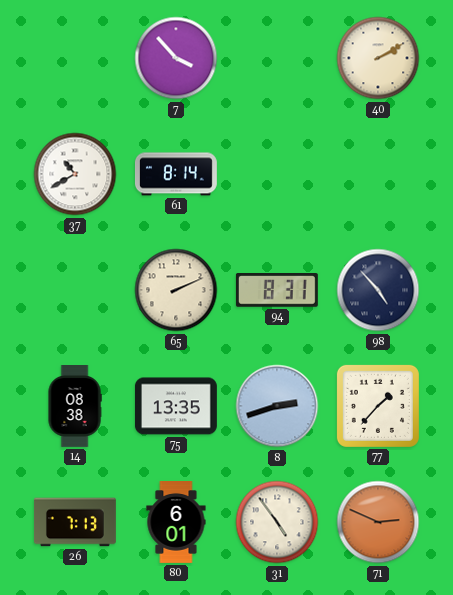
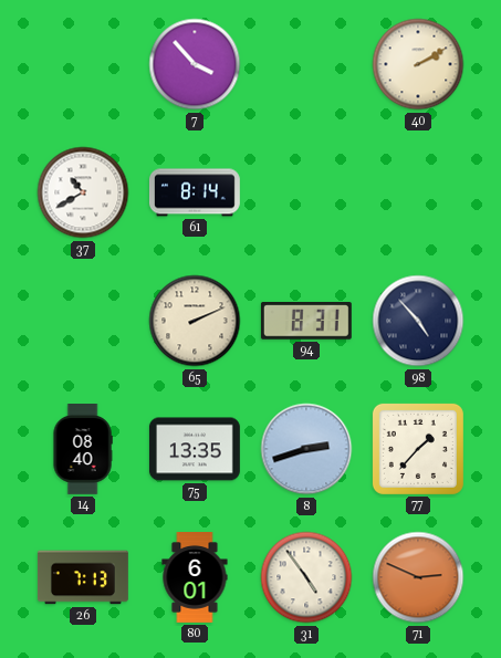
14: 08:38 -> 08:40 (83, 450)
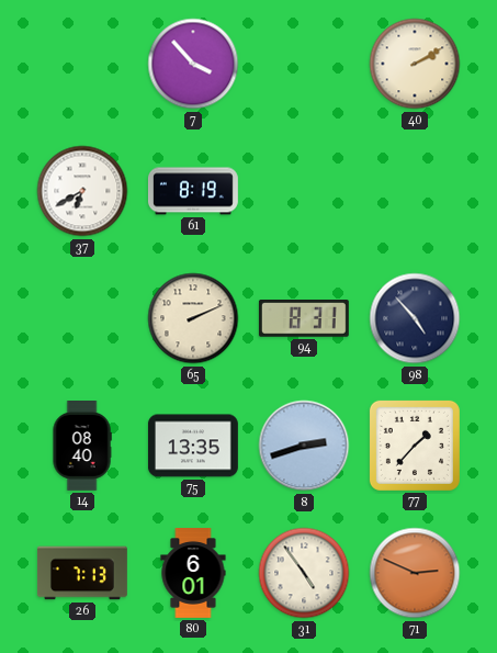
37: 10:40 -> 6:40 (82, 191)
61: 8:14 -> 8:19 (193, 191)
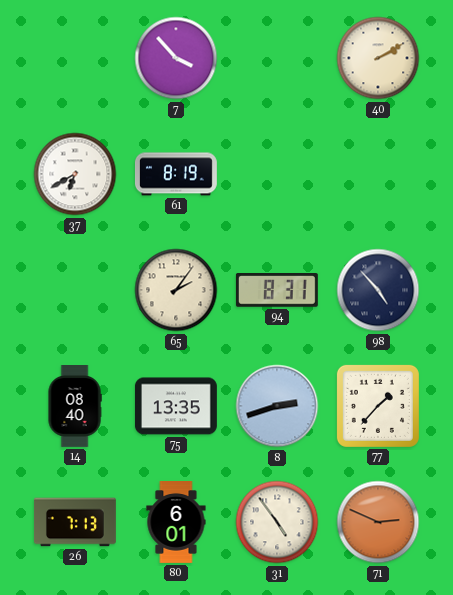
65: 2:11 -> 2:06 (176, 290)
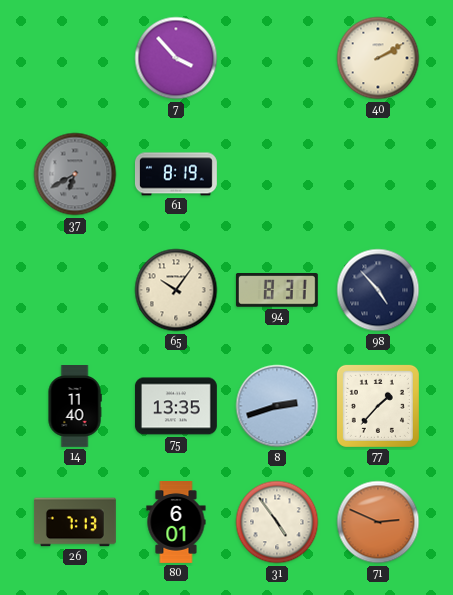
37 dial: white -> grey (75, 174)
65: 2:06 -> 10:06 (176, 290)
14: 08:40 -> 11:40 (75, 407)
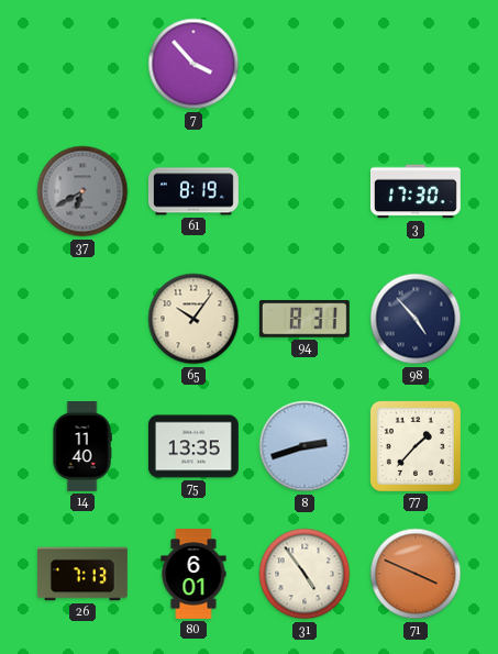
40: 2:10 -> none (378, 58)
3: none -> 17:30 (416, 191)
71: 2:49 -> 3:49 (416, 574)
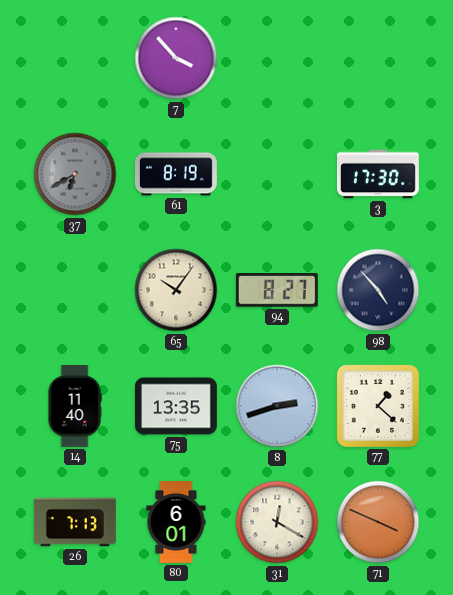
94: 8:31 -> 8:27 (277, 290)
77: 1:37 -> 1:22 (378, 406)
31: 4:54 -> 12:20 (277, 522)
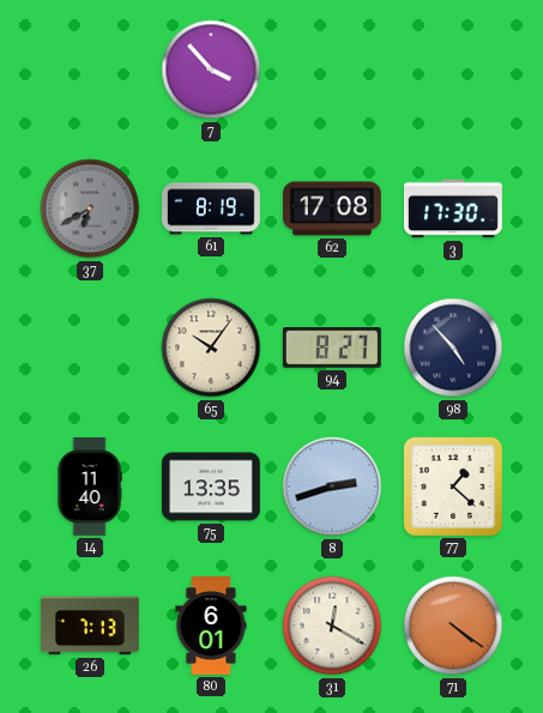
62: none -> 17:08 (332, 209)
71: 3:49 -> 4:21 (453, 626)
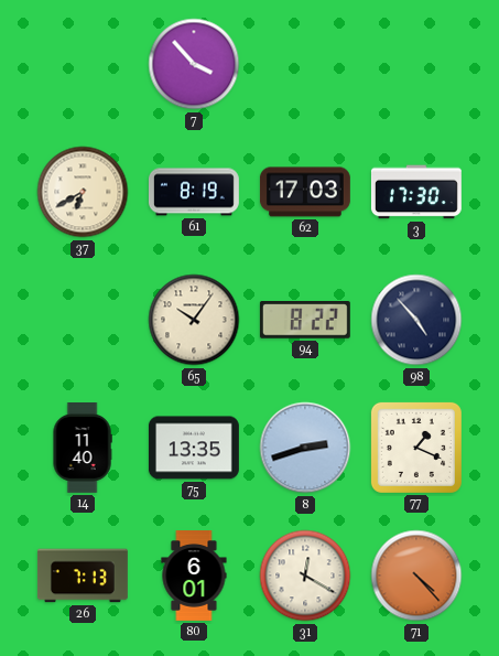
37 dial: grey -> cream (83, 192)
62: 17:08 -> 17:03 (305, 192)
94: 8:27 -> 8:22 (305, 320)
77: 1:22 -> 1:19 (416, 448)
71: 4:21 -> 4:23 (416, 576)
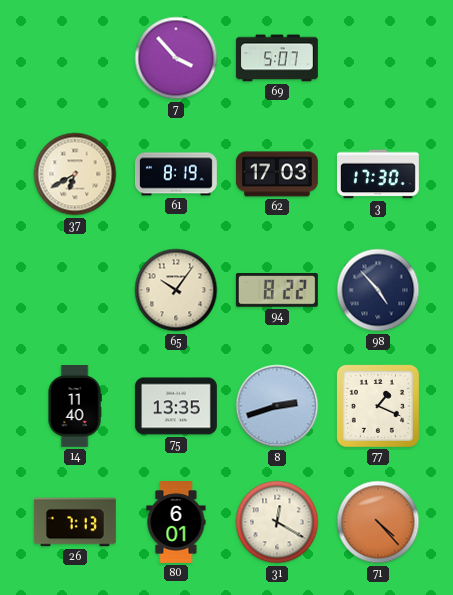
69: none -> 5:07 (277, 58)
